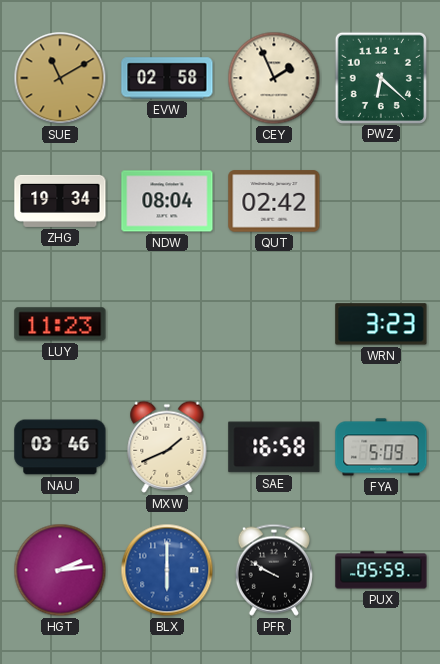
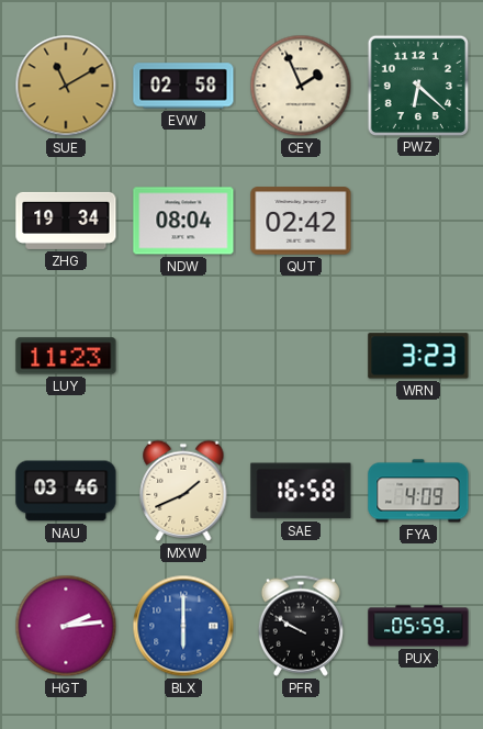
FYA: 5:09 -> 4:09 (418, 491)
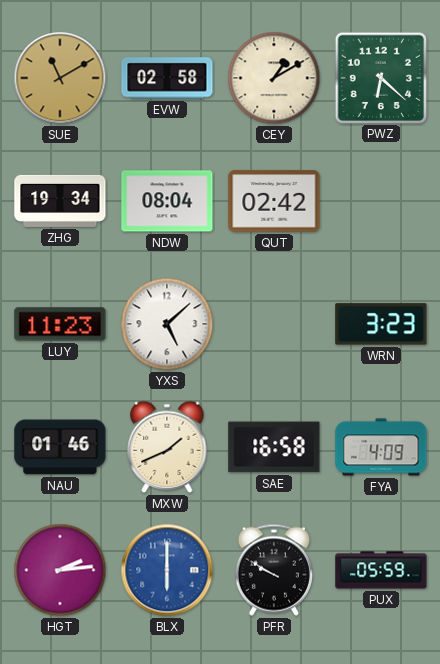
CEY: 1:56 -> 1:10 (274, 78)
YXS: none -> 5:08 (167, 324)
NAU: 03:46 -> 01:46 (60, 447)
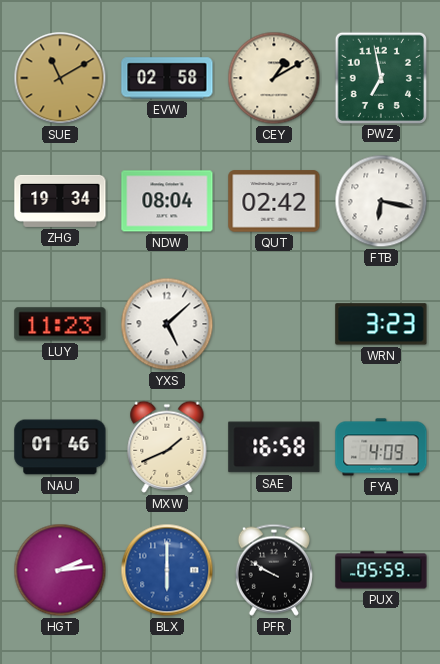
PWZ: 6:22 -> 6:58 (380, 77)
FTB: none -> 6:17 (381, 201)
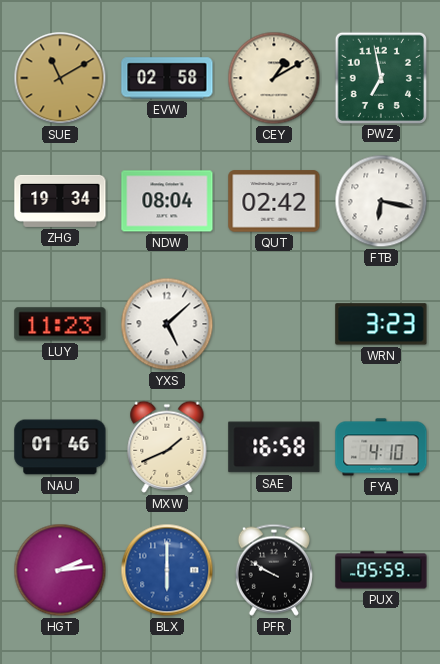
FYA: 4:09 -> 4:10 (381, 447)
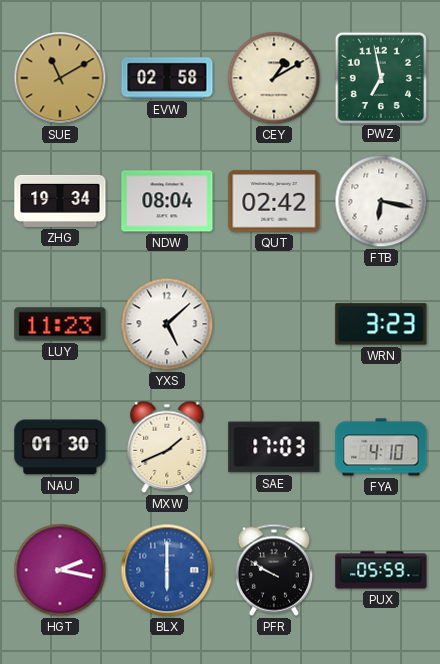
NAU: 01:46 -> 01:30 (60, 447)
SAE: 16:58 -> 17:03 (274, 447)
HGT: 2:14 -> 2:17 (60, 570)
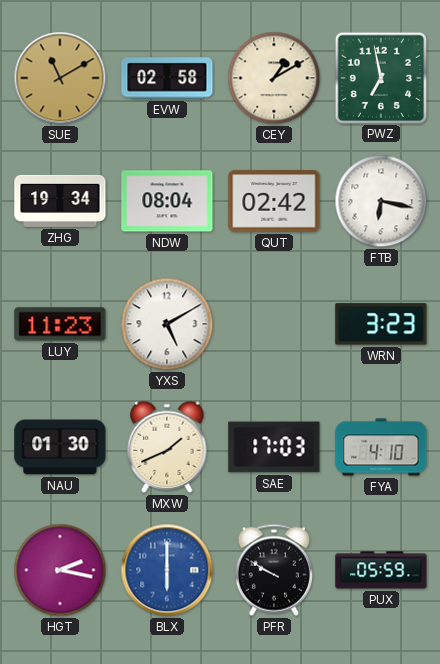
YXS: 5:08 -> 5:10 (167, 324)
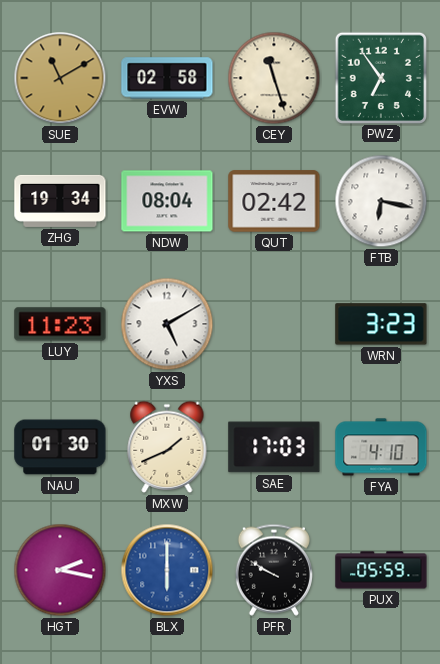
CEY: 1:10 -> 11:27 (274, 78)
PWZ: 6:58 -> 6:54 (380, 77)
